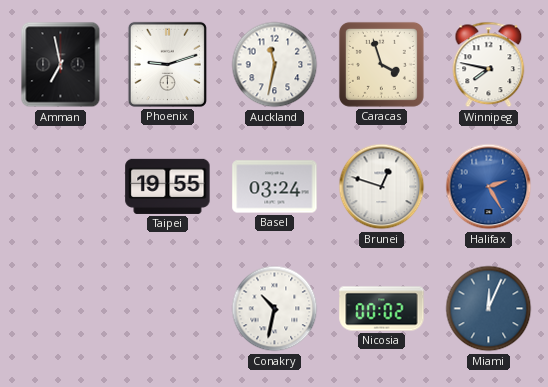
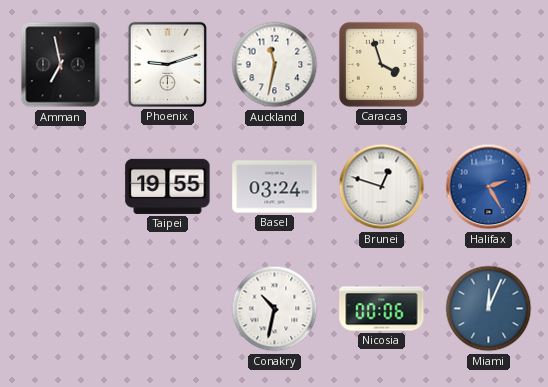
Winnipeg: 7:47 -> none (489, 65)
Nicosia: 00:02 -> 00:06 (382, 309)
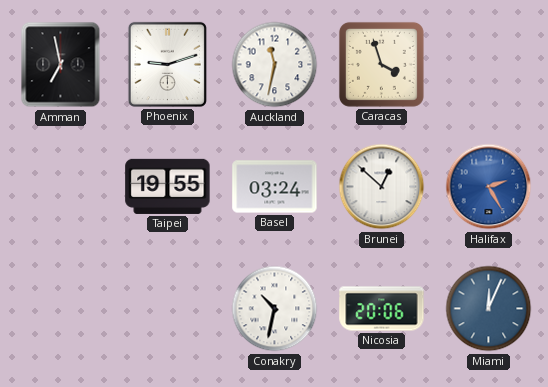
Brunei: 12:48 -> 12:52 (382, 187)
Nicosia: 00:06 -> 20:06 (382, 309)
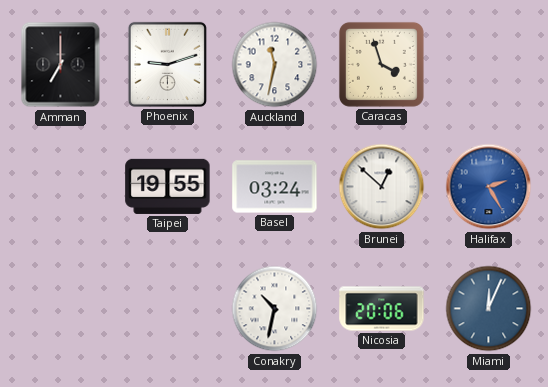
Amman: 6:58 -> 7:00 (61, 65)
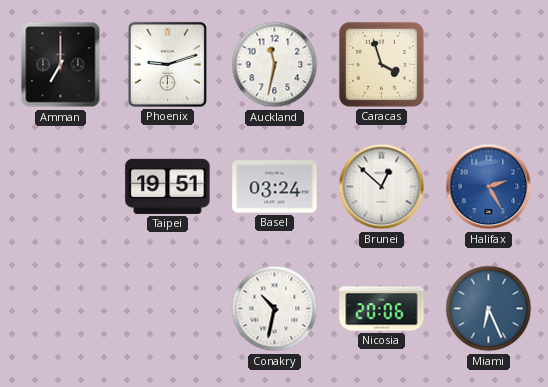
Taipei: 19:55 -> 19:51 (168, 186)
Miami: 12:04 -> 6:26 (489, 309)
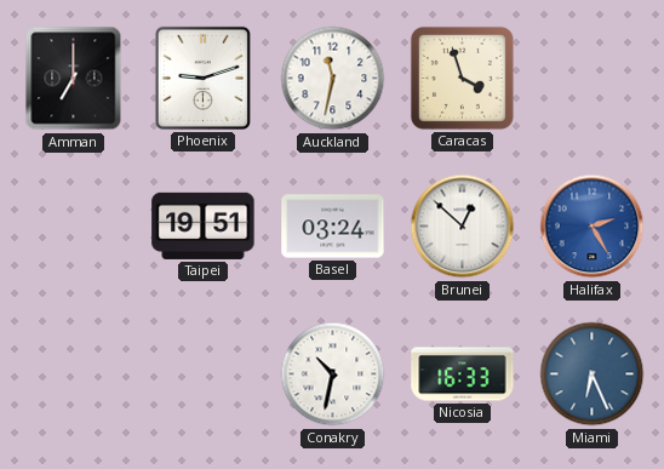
Nicosia: 20:06 -> 16:33 (463, 374)
